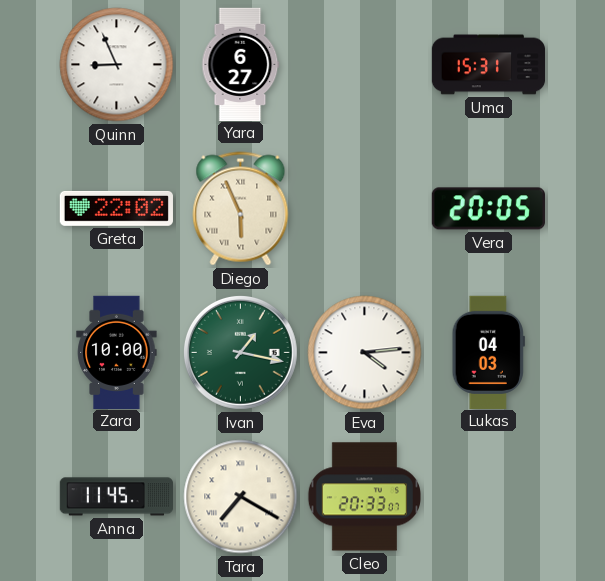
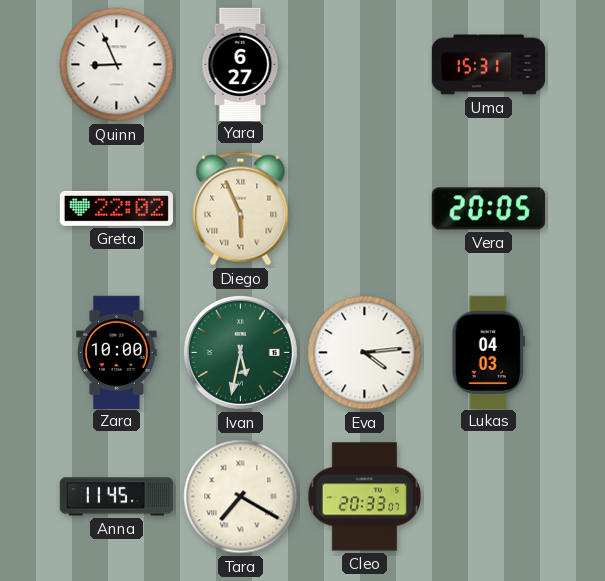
Ivan: 1:17 -> 5:32 (240, 352)
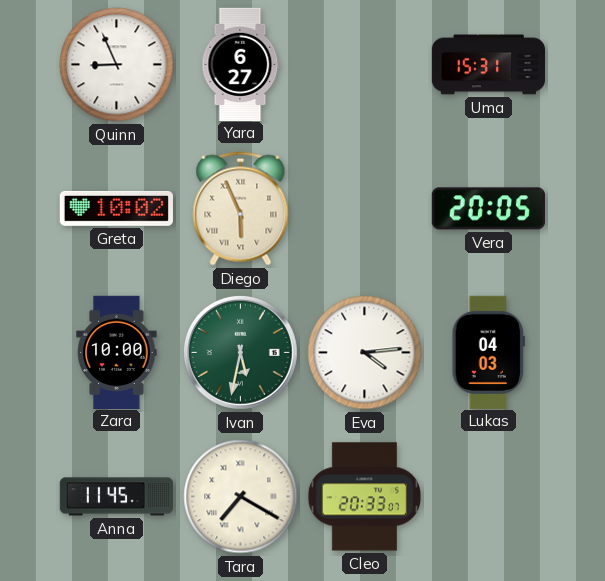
Greta: 22:02 -> 10:02 (116, 208)
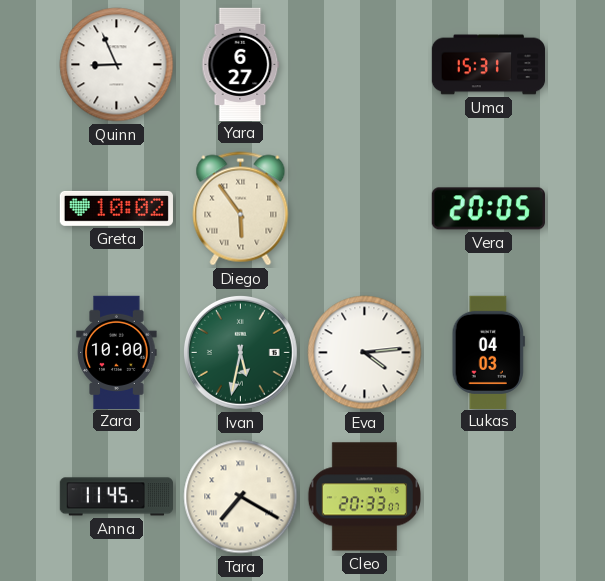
Diego: 5:56 -> 5:54 (241, 209)
